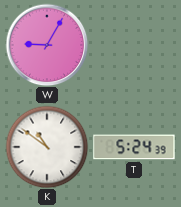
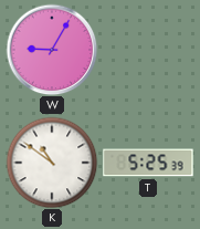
T: 5:24 -> 5:25 (148, 163)
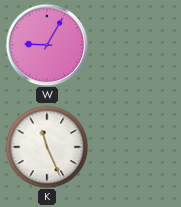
K: 10:51 -> 11:26 (47, 147)
T: 5:25 -> none (148, 163)
